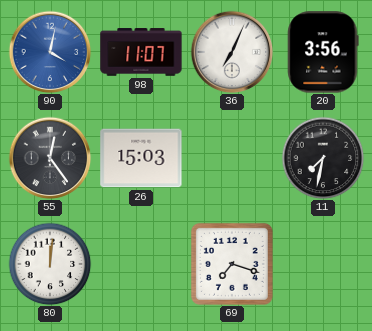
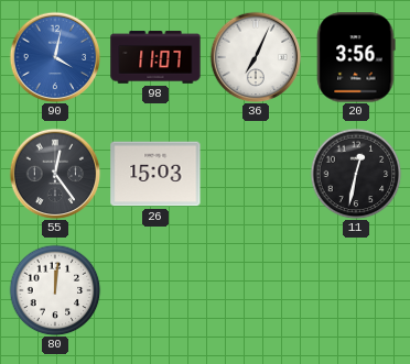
11: 7:32 -> 12:32 (356, 174)
69: 7:18 -> none (232, 264)
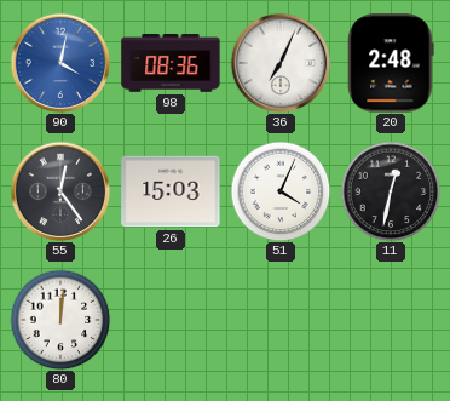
98: 11:07 -> 08:36 (171, 63)
20: 3:56 -> 2:48 (391, 63)
51: none -> 4:04 (281, 191)
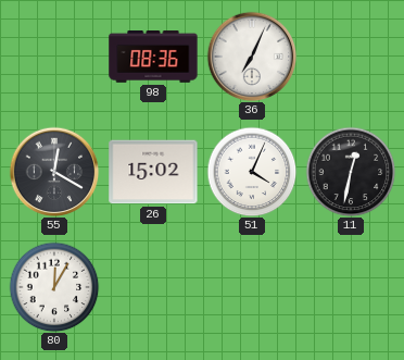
90: 4:02 -> none (60, 63)
20: 2:48 -> none (391, 63)
55: 12:24 -> 12:20 (54, 172)
26: 15:03 -> 15:02 (153, 172)
80: 12:01 -> 12:05 (54, 287)
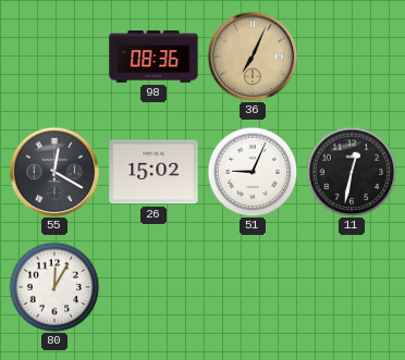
36 dial: white -> champagne (253, 57)
51: 4:04 -> 9:04 (253, 172)
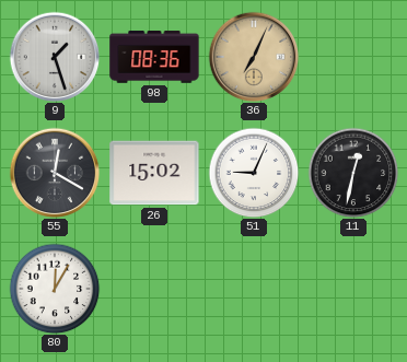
9: none -> 1:27 (55, 57)
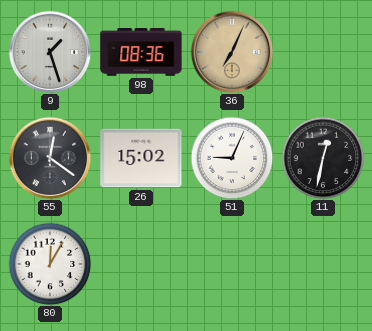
55: 12:20 -> 12:21 (50, 158)
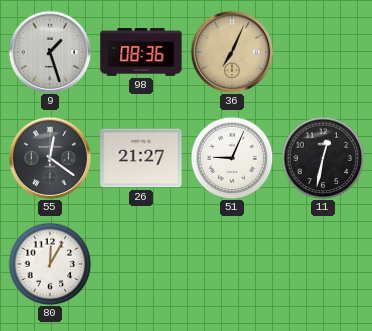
26: 15:02 -> 21:27 (141, 158)
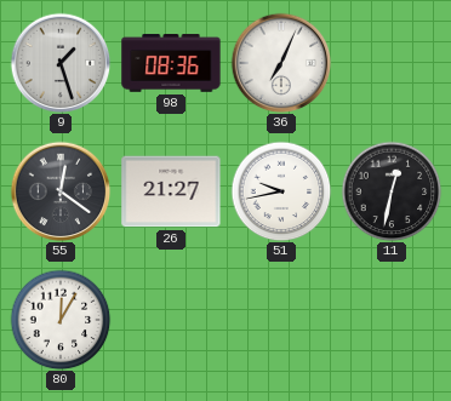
36 dial: champagne -> white (281, 63)
51: 9:04 -> 9:43 (281, 191)
